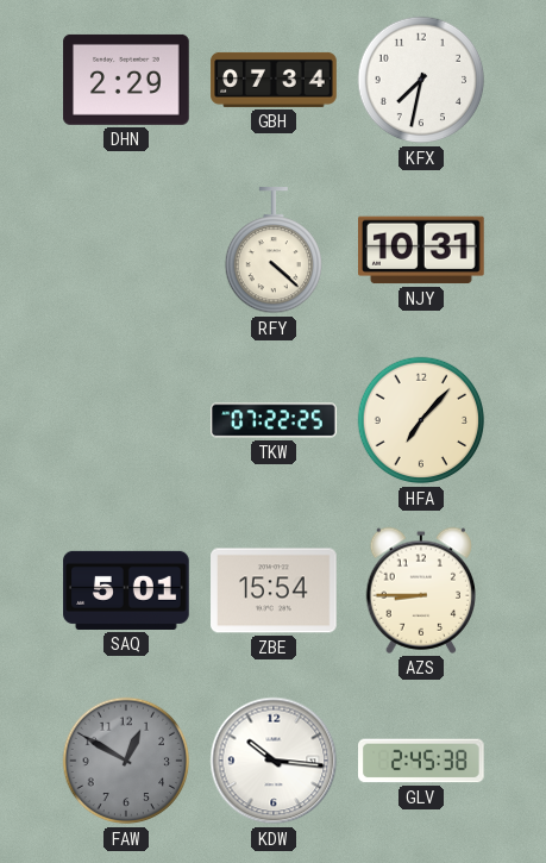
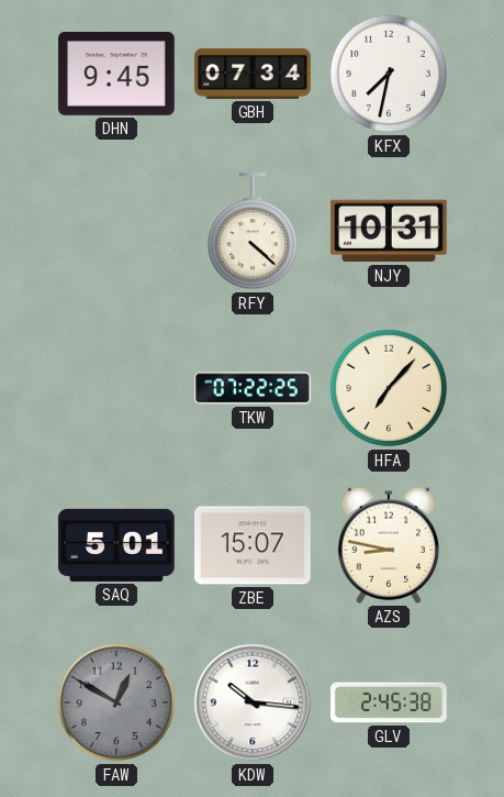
DHN: 2:29 -> 9:45 (116, 74)
ZBE: 15:54 -> 15:07 (253, 545)
AZS: 8:45 -> 8:47 (388, 545)
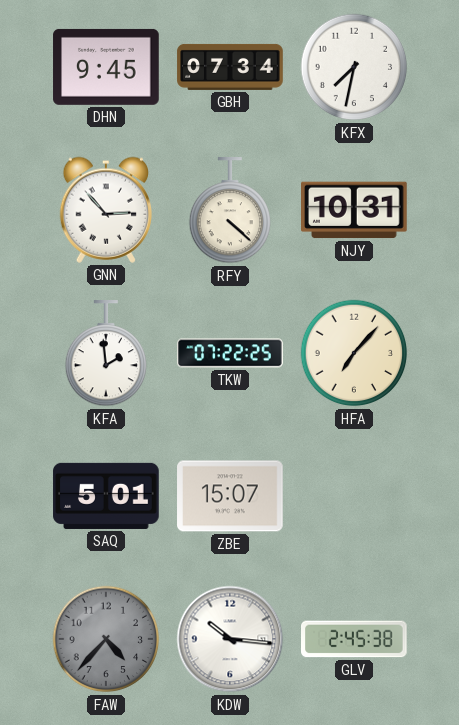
GNN: none -> 2:53 (105, 210)
KFA: none -> 1:59 (105, 354)
AZS: 8:47 -> none (388, 545)
FAW: 12:50 -> 4:37 (106, 639)
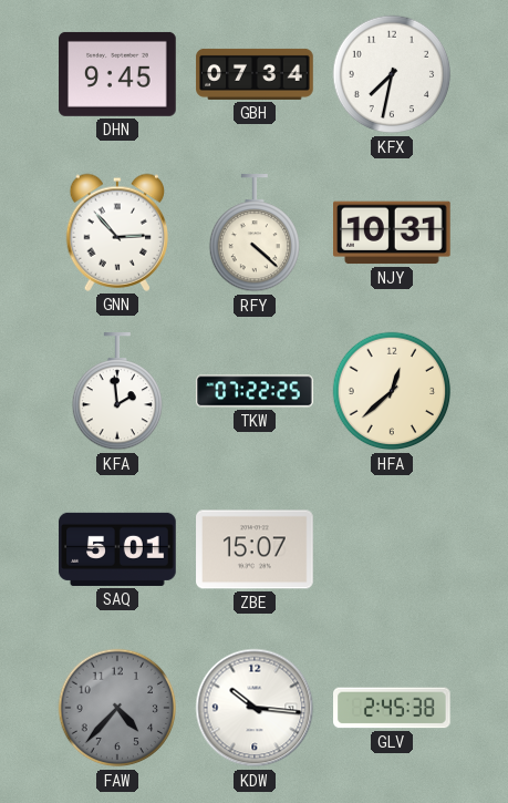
HFA: 7:07 -> 12:38 (392, 391)
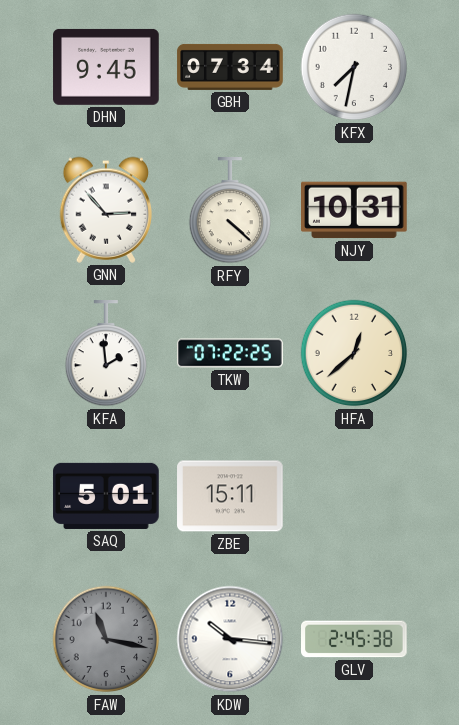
ZBE: 15:07 -> 15:11 (230, 496)
FAW: 4:37 -> 11:17 (106, 639)
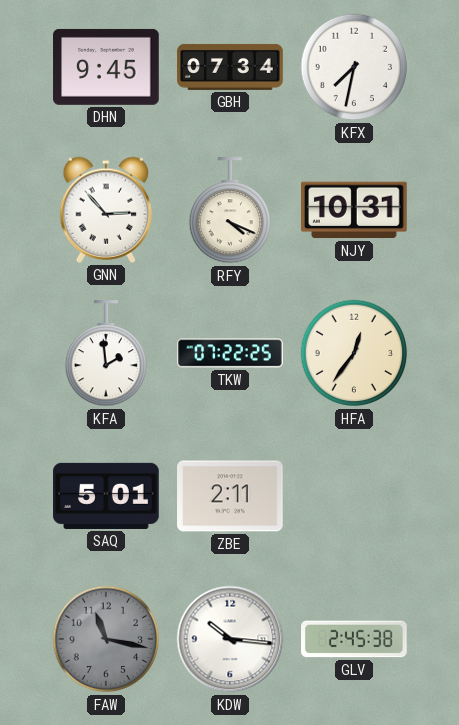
RFY: 4:22 -> 4:19 (229, 211)
HFA: 12:38 -> 12:36 (354, 353)
ZBE: 15:11 -> 2:11 (230, 496)
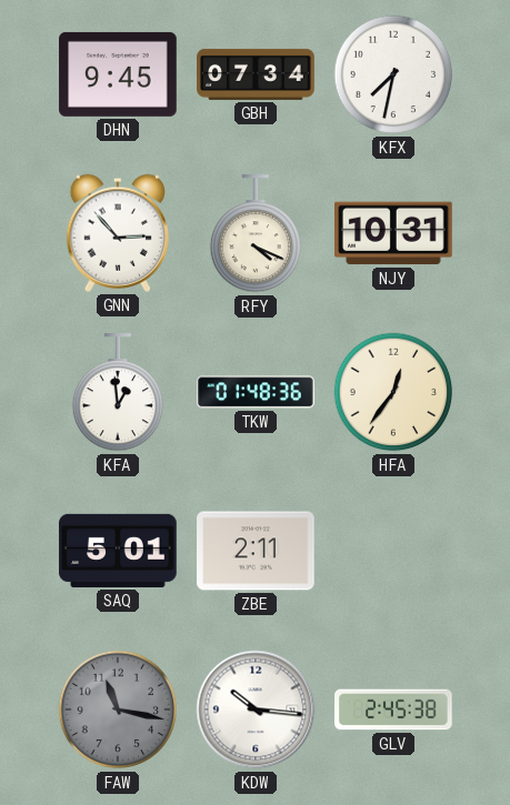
KFA: 1:59 -> 12:59 (117, 393)
TKW: 07:22 -> 01:48 (256, 392)
